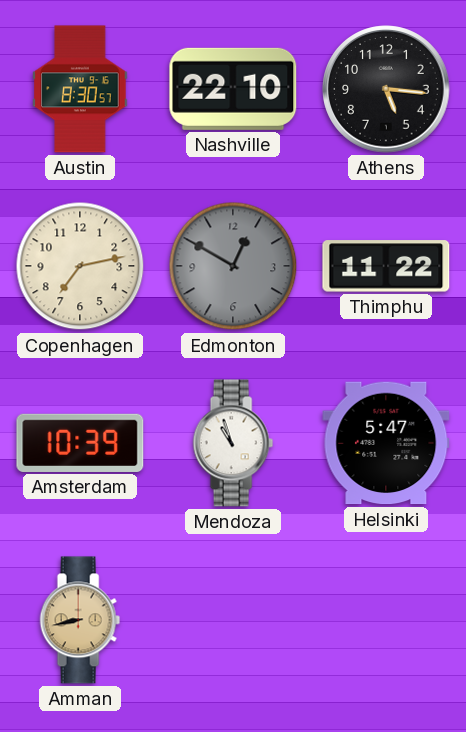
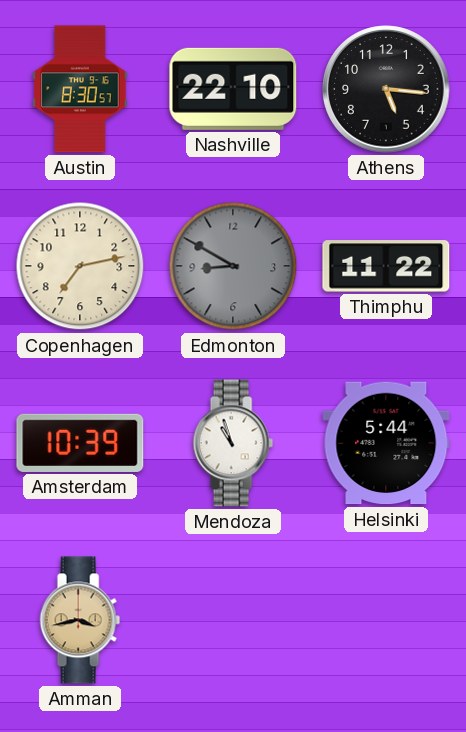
Edmonton: 12:50 -> 8:50 (233, 266)
Helsinki: 5:47 -> 5:44 (386, 443)
Amman: 8:43 -> 3:43 (80, 620)
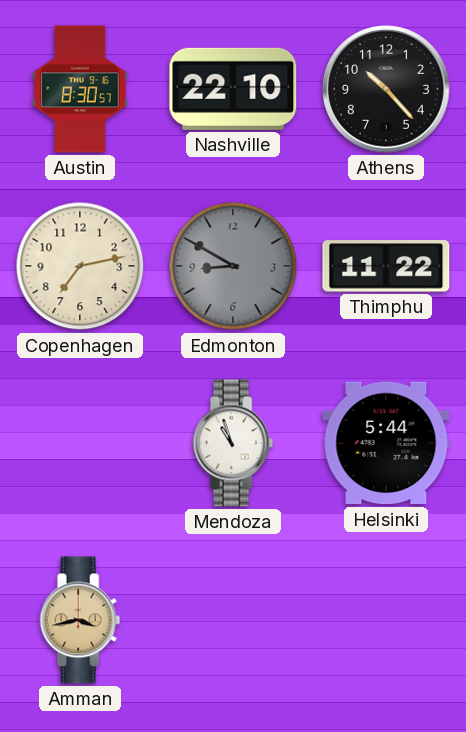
Athens: 5:16 -> 10:23 (386, 89)
Amsterdam: 10:39 -> none (80, 443)
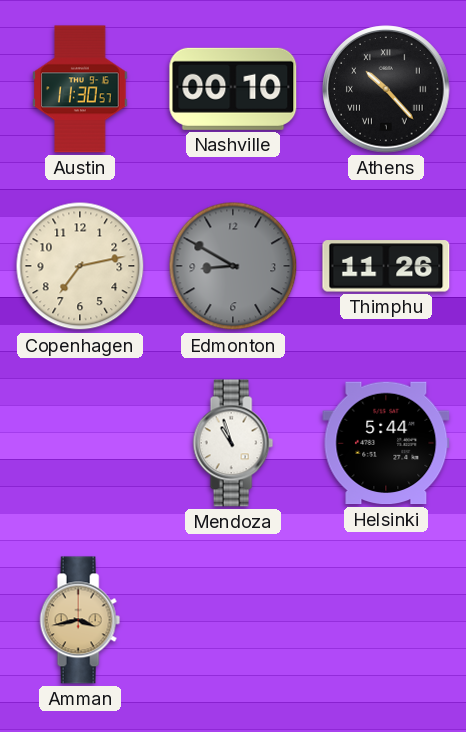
Austin: 8:30 -> 11:30 (80, 89)
Nashville: 22:10 -> 00:10 (233, 89)
Athens numerals: Arabic -> Roman (386, 89)
Thimphu: 11:22 -> 11:26 (386, 266)
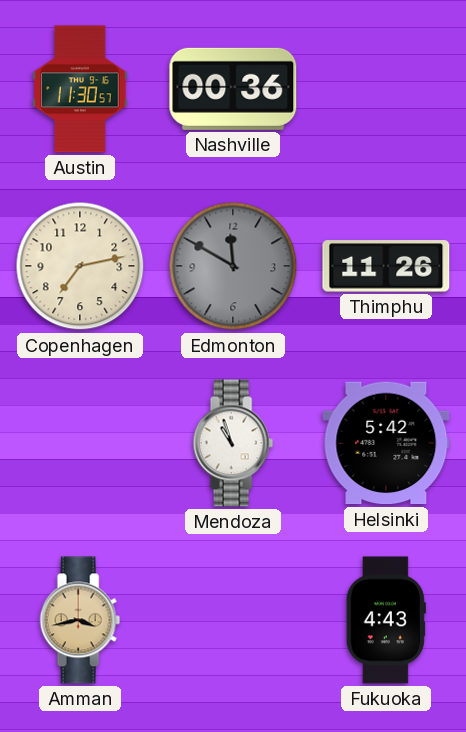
Nashville: 00:10 -> 00:36 (233, 89)
Athens: 10:23 -> none (386, 89)
Edmonton: 8:50 -> 11:50 (233, 266)
Helsinki: 5:44 -> 5:42 (386, 443)
Fukuoka: none -> 4:43 (386, 620)
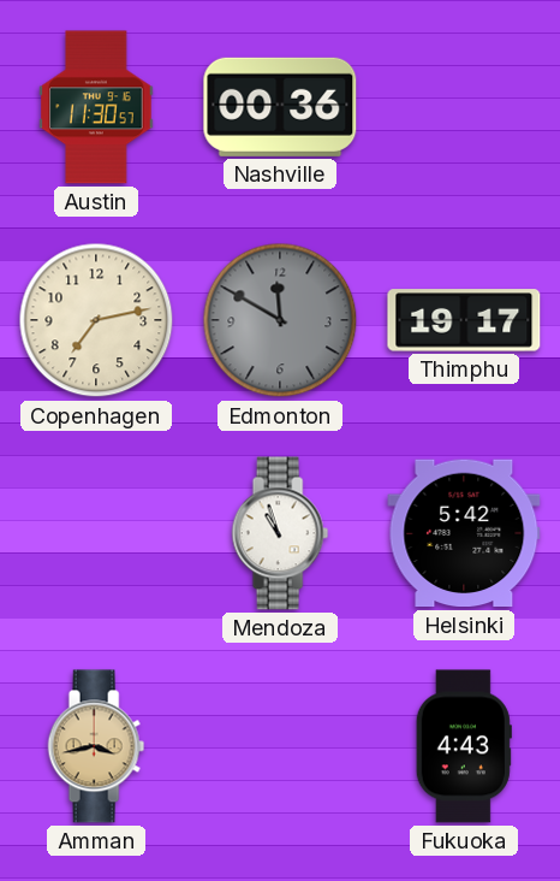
Thimphu: 11:26 -> 19:17 (464, 320)
